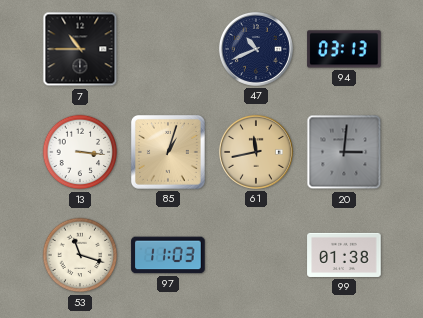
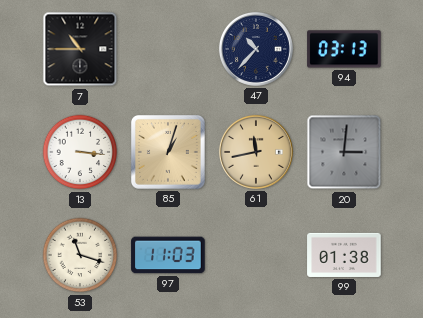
47: 10:41 -> 10:37 (256, 49)
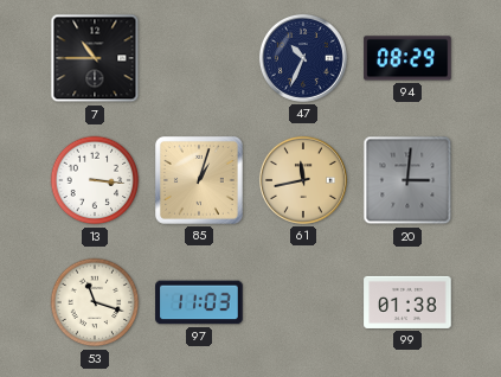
47: 10:37 -> 10:34 (303, 58)
94: 03:13 -> 08:29 (407, 58)
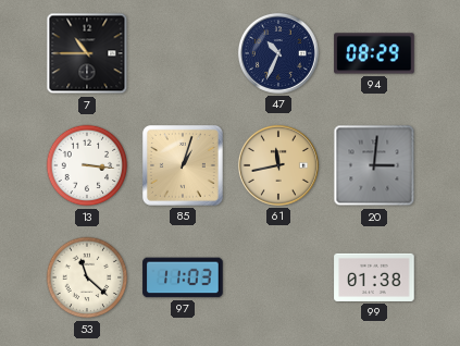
53: 11:18 -> 11:22 (87, 277)
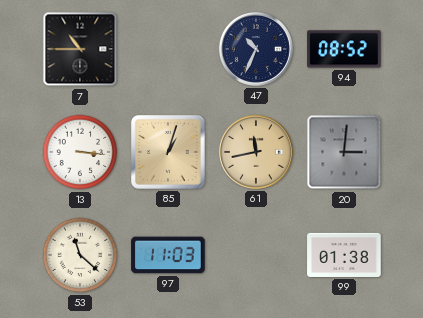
94: 08:29 -> 08:52 (344, 49)
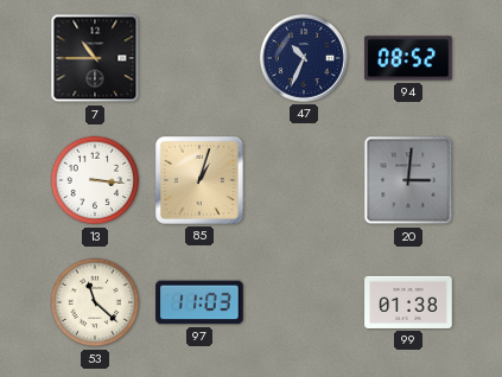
61: 11:43 -> none (256, 152)
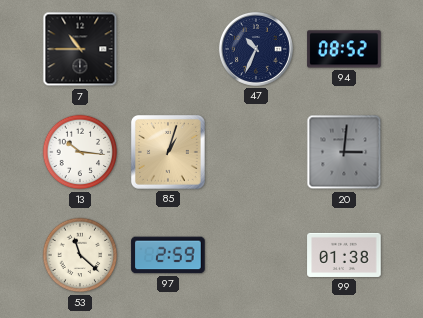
13: 3:16 -> 10:16 (80, 152)
97: 11:03 -> 2:59 (168, 255)
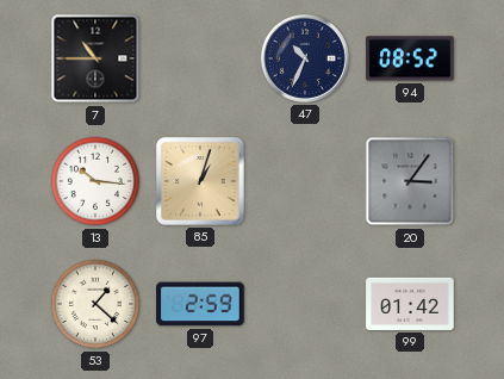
20: 3:01 -> 3:06 (410, 181)
53: 11:22 -> 1:22 (95, 304)
99: 01:38 -> 01:42 (410, 304)
